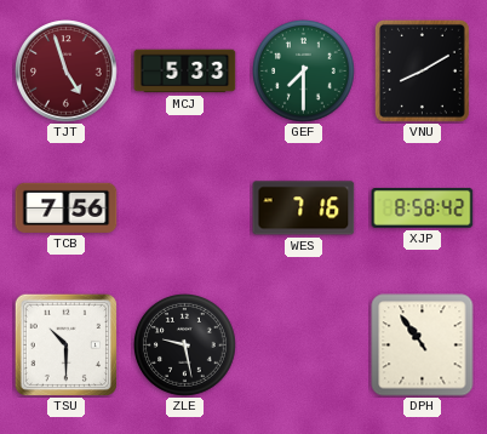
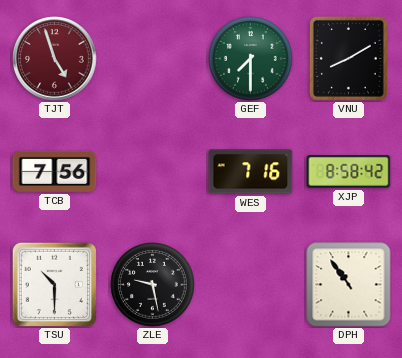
MCJ: 5:33 -> none (185, 72)
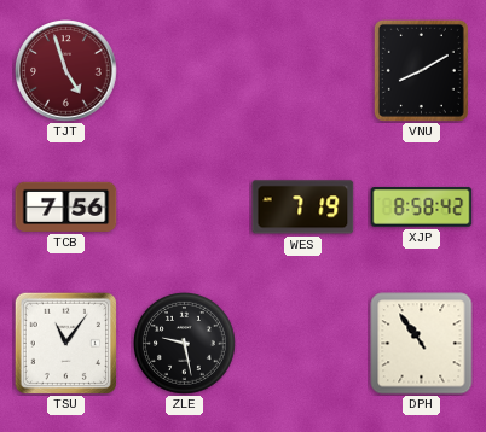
GEF: 7:30 -> none (251, 59)
WES: 7:16 -> 7:19 (303, 208)
TSU: 10:30 -> 11:06 (65, 343)
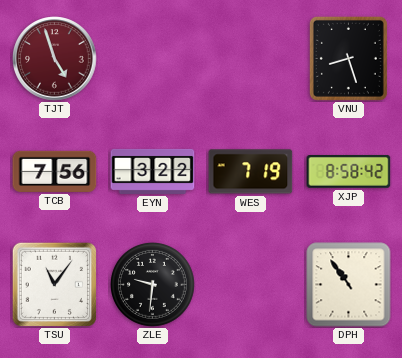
VNU: 8:10 -> 8:27 (348, 58)
EYN: none -> 3:22 (153, 171)
ZLE: 9:28 -> 9:31 (153, 285)
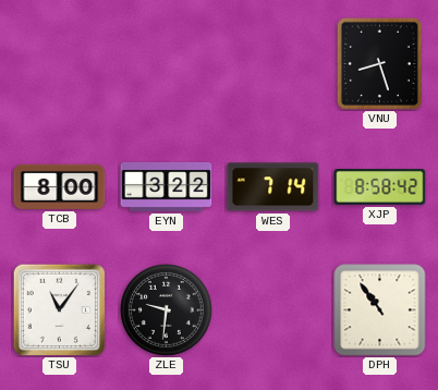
TJT: 4:57 -> none (55, 59)
TCB: 7:56 -> 8:00 (60, 186)
WES: 7:19 -> 7:14 (273, 187)
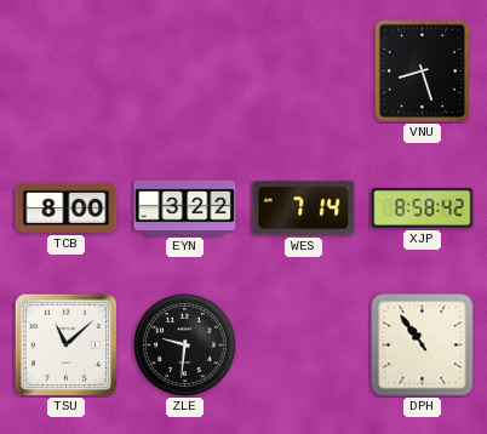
TSU: 11:06 -> 11:08 (65, 344)
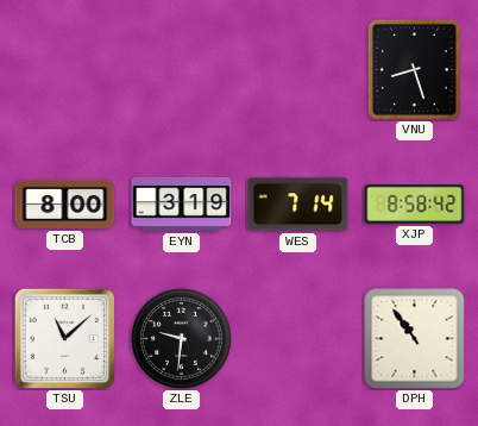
EYN: 3:22 -> 3:19 (182, 203)
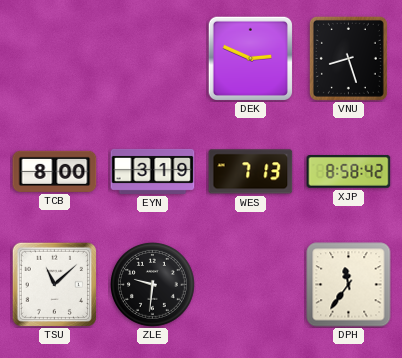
DEK: none -> 2:49 (250, 58)
WES: 7:14 -> 7:13 (251, 172)
DPH: 10:54 -> 11:36 (349, 285)
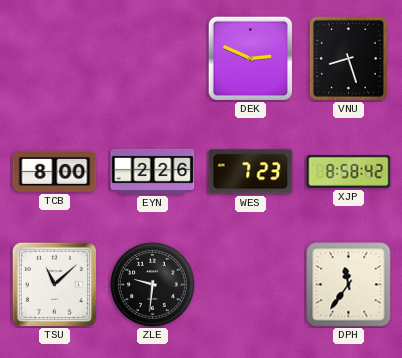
EYN: 3:19 -> 2:26 (153, 171)
WES: 7:13 -> 7:23 (251, 172)
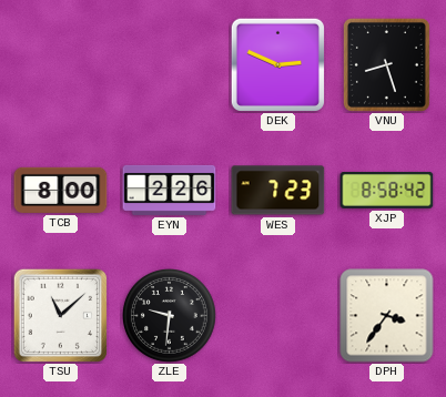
DPH: 11:36 -> 3:36 (387, 316)
